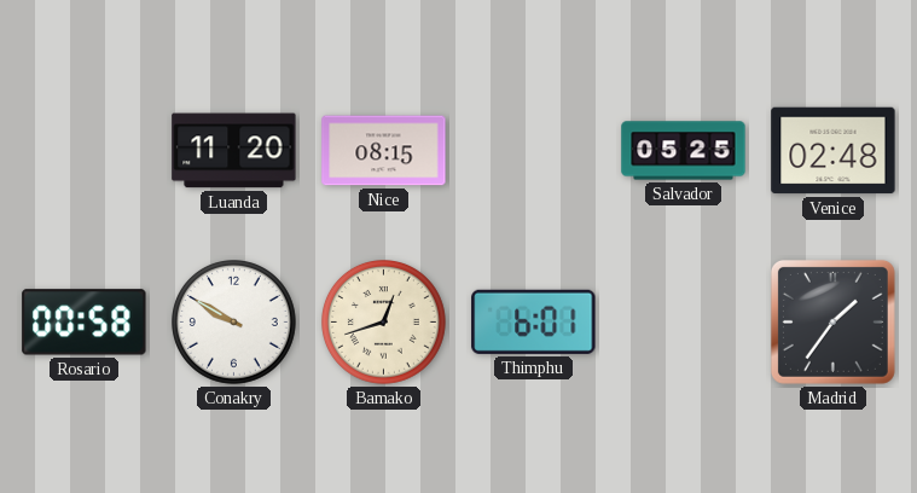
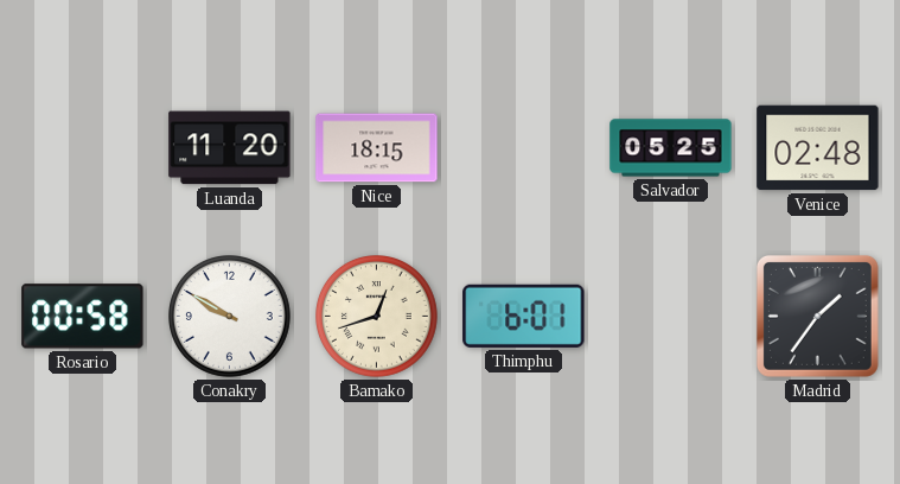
Nice: 08:15 -> 18:15 (377, 148)
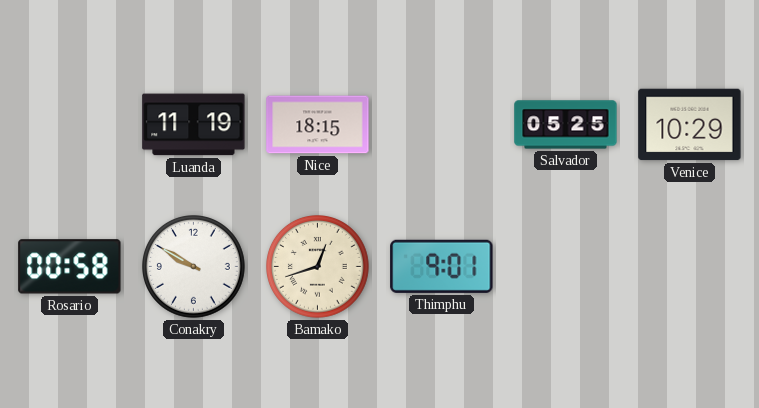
Luanda: 11:20 -> 11:19 (194, 125)
Venice: 02:48 -> 10:29 (690, 125)
Thimphu: 6:01 -> 9:01 (442, 266)
Madrid: 1:36 -> none (817, 316)
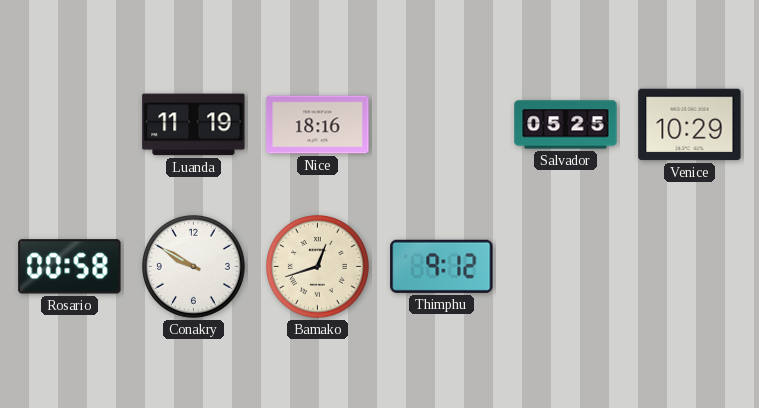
Nice: 18:15 -> 18:16 (318, 125)
Thimphu: 9:01 -> 9:12 (442, 266)
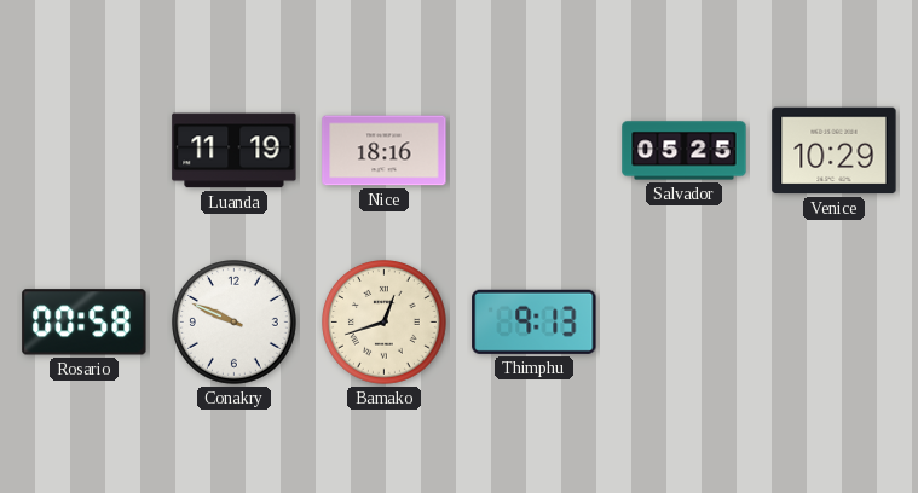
Conakry: 9:50 -> 9:49 (235, 323)
Thimphu: 9:12 -> 9:13 (535, 321)
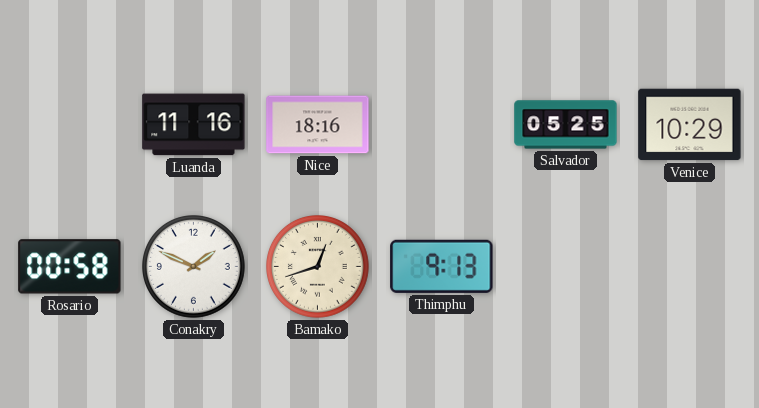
Luanda: 11:19 -> 11:16 (194, 125)
Conakry: 9:49 -> 1:49 (194, 267)
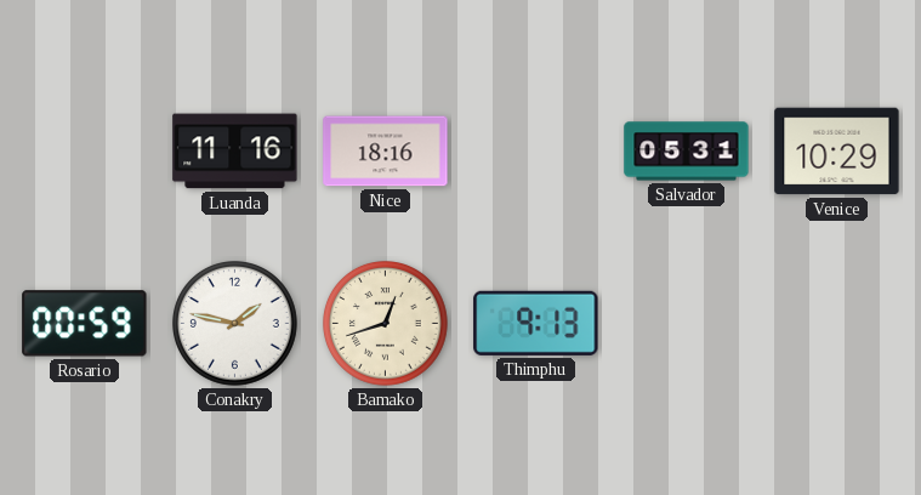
Salvador: 05:25 -> 05:31 (687, 152)
Rosario: 00:58 -> 00:59 (85, 324)
Conakry: 1:49 -> 1:47 (235, 324)
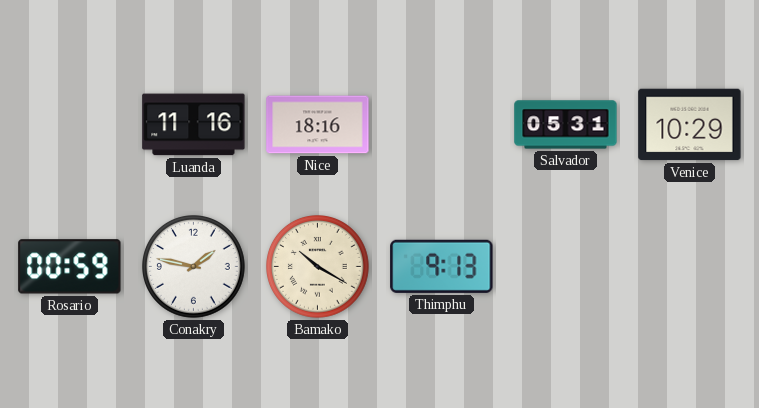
Bamako: 12:42 -> 10:20 (318, 267)
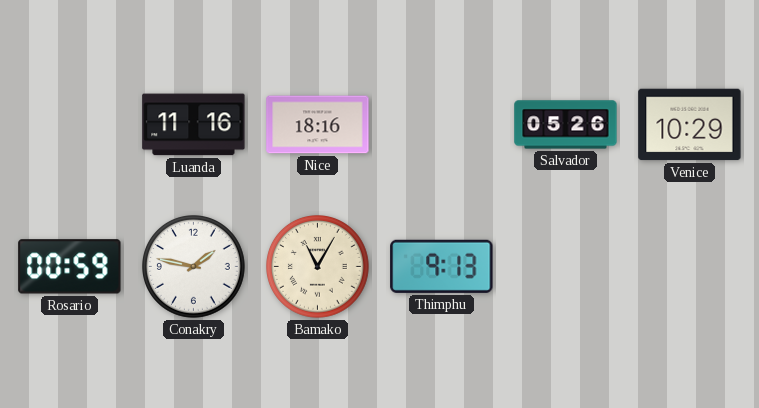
Salvador: 05:31 -> 05:26 (566, 125)
Bamako: 10:20 -> 11:05 (318, 267)
